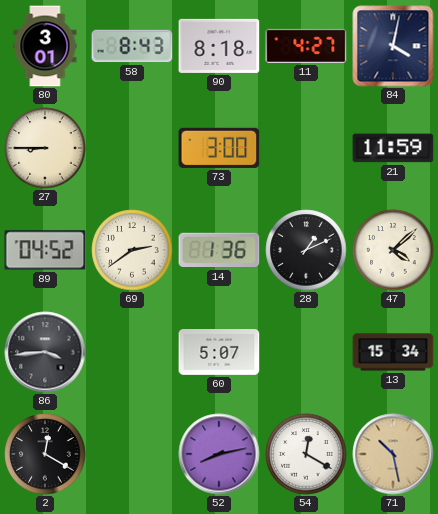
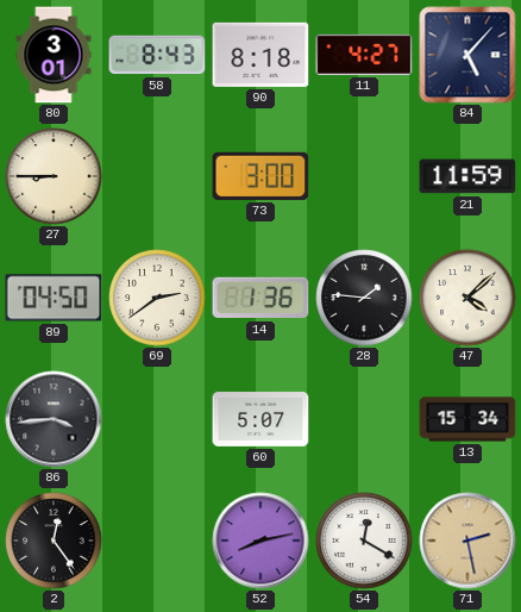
84: 4:02 -> 5:07 (467, 55)
89: 04:52 -> 04:50 (54, 298)
28: 1:11 -> 1:46 (364, 298)
2: 12:20 -> 12:24 (54, 541)
71: 10:28 -> 2:28 (467, 541)
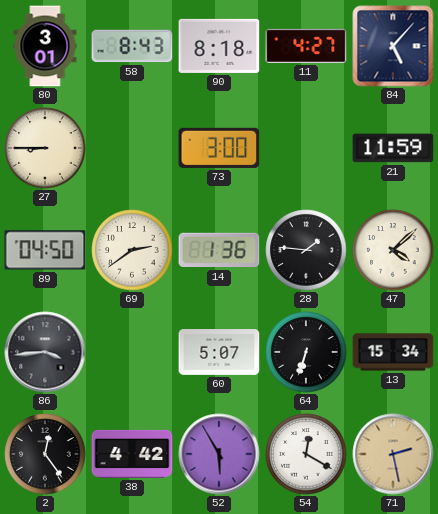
64: none -> 6:33 (306, 352)
38: none -> 4:42 (132, 454)
52: 8:13 -> 5:55 (219, 454)
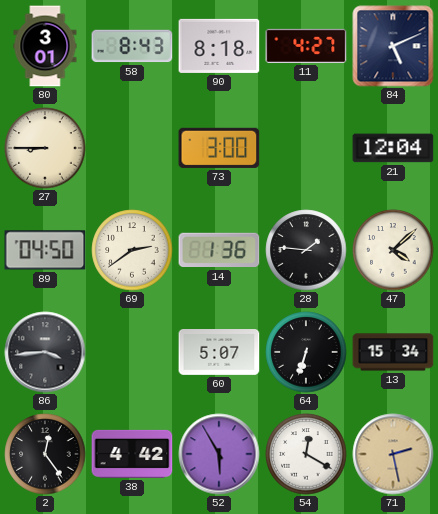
84: 5:07 -> 5:11 (393, 46)
21: 11:59 -> 12:04 (393, 148)
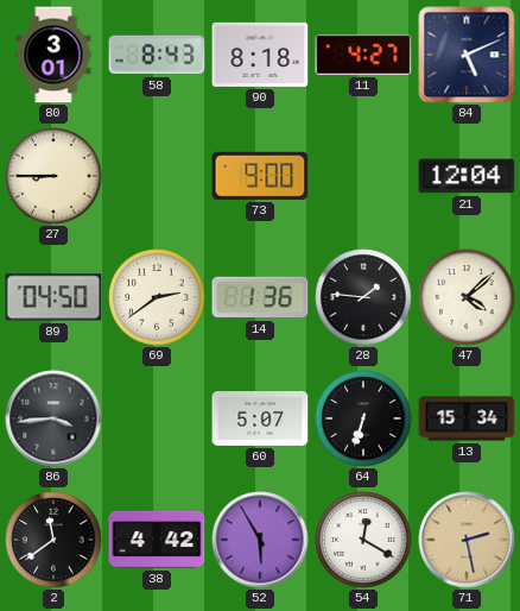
73: 3:00 -> 9:00 (260, 176)
2: 12:24 -> 11:39 (53, 540)
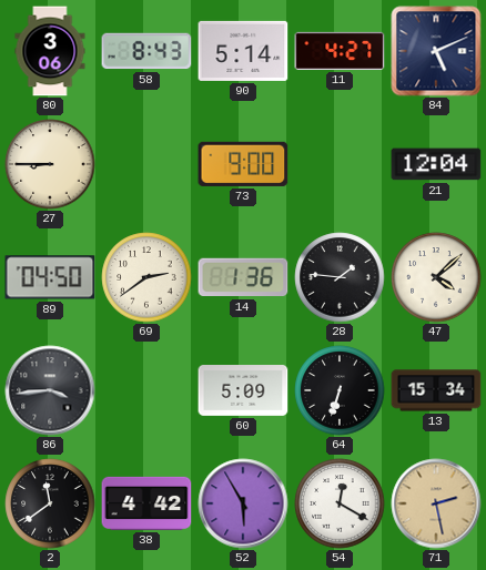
80: 3:01 -> 3:06 (50, 51)
90: 8:18 -> 5:14 (243, 51)
60: 5:07 -> 5:09 (243, 391)
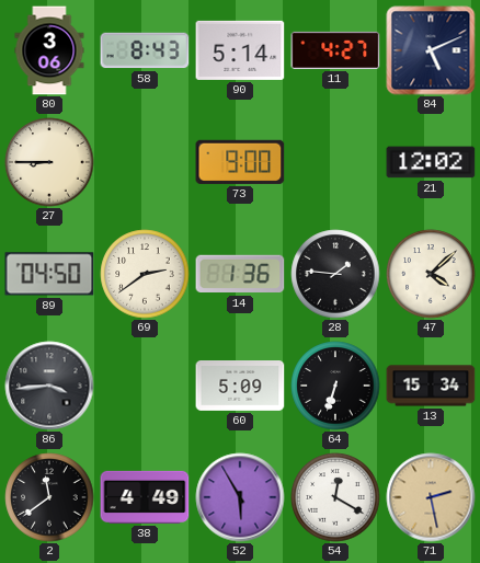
21: 12:04 -> 12:02 (431, 162)
38: 4:42 -> 4:49 (145, 497)
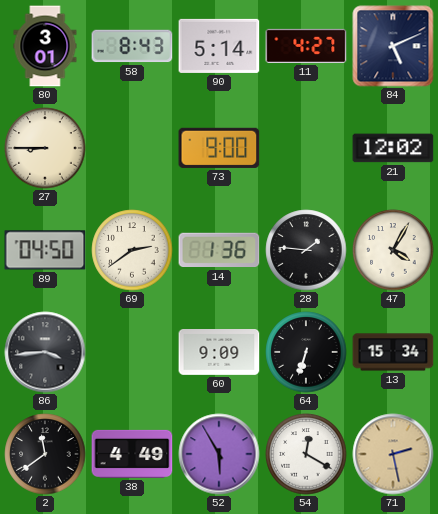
80: 3:06 -> 3:01 (45, 46)
47: 4:08 -> 4:05 (393, 250)
60: 5:09 -> 9:09 (219, 353)
